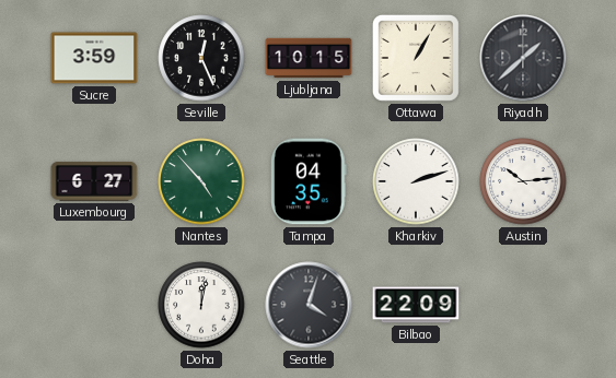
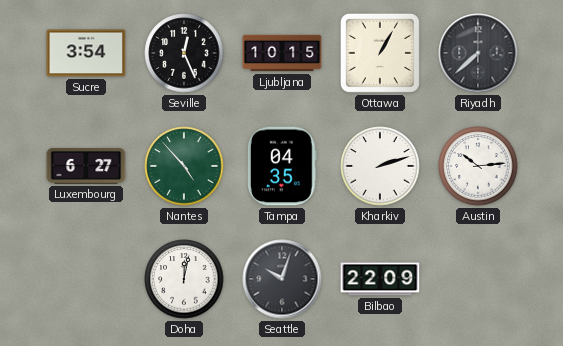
Sucre: 3:59 -> 3:54 (86, 53)
Riyadh: 1:38 -> 7:38 (478, 53)
Seattle: 4:03 -> 10:03 (282, 279)
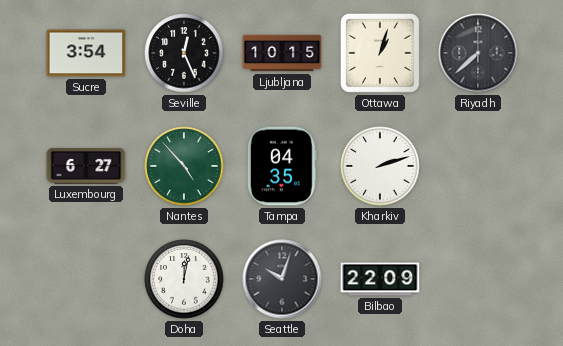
Ottawa: 1:05 -> 1:03 (380, 53)
Austin: 10:14 -> none (478, 166)
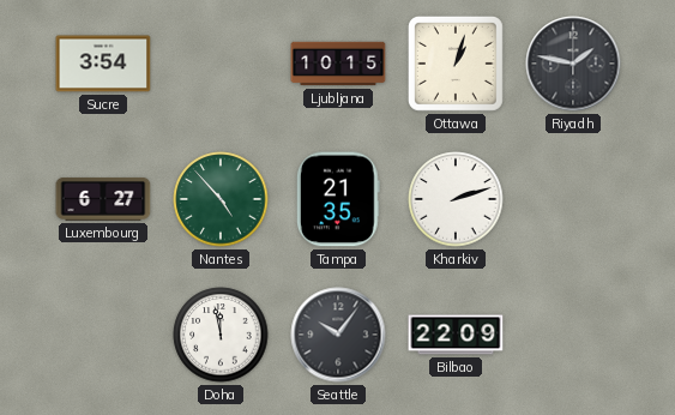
Seville: 12:26 -> none (184, 53)
Riyadh: 7:38 -> 1:47 (573, 64)
Tampa: 04:35 -> 21:35 (338, 199)
Doha: 12:02 -> 11:58 (221, 335)
Seattle: 10:03 -> 10:06 (338, 335)
